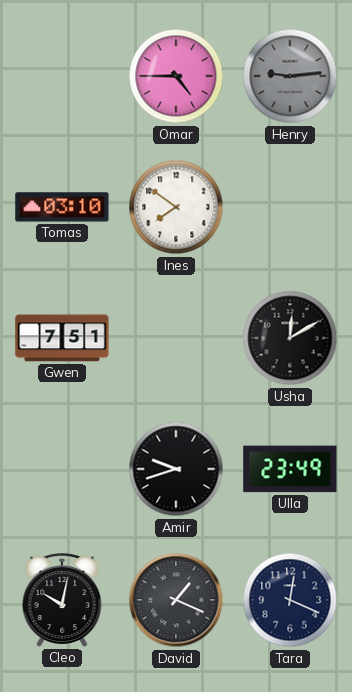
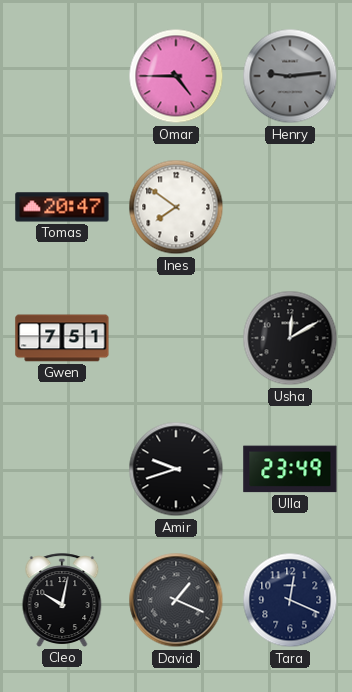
Tomas: 03:10 -> 20:47 (62, 207)
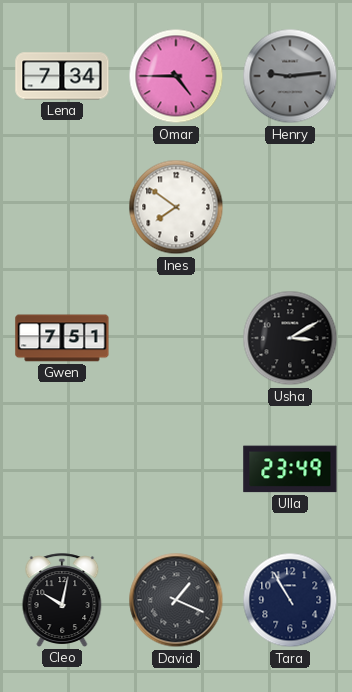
Lena: none -> 7:34 (62, 76)
Tomas: 20:47 -> none (62, 207)
Usha: 12:10 -> 3:10 (290, 338)
Amir: 9:42 -> none (176, 469)
Tara: 12:19 -> 10:55 (290, 600)
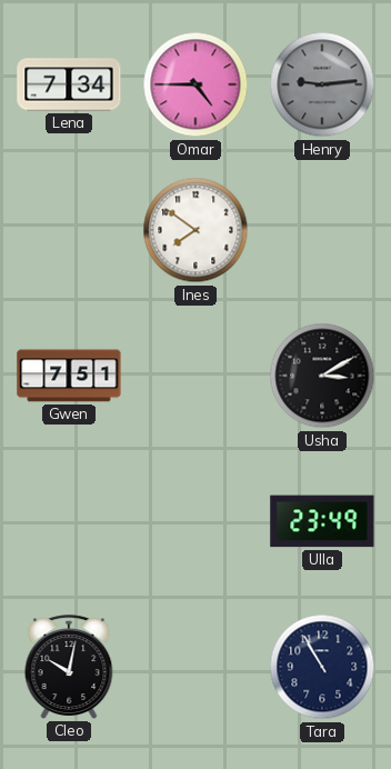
David: 1:19 -> none (176, 600)
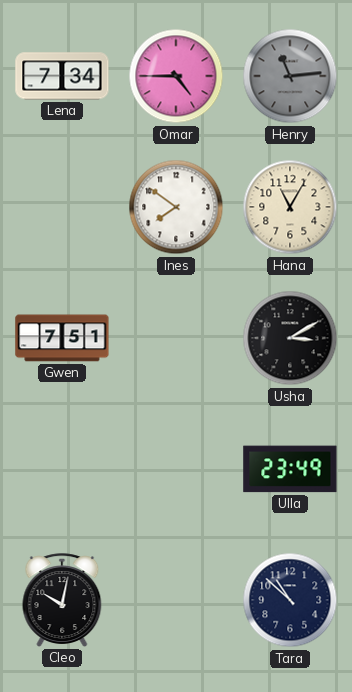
Henry: 9:14 -> 11:14 (290, 76)
Hana: none -> 11:05 (290, 207)
Tara: 10:55 -> 10:52 (290, 600)
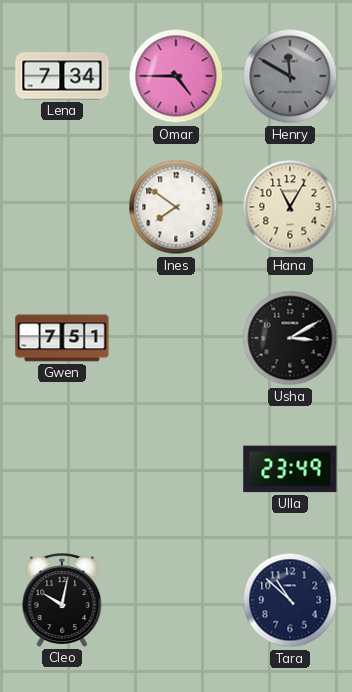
Henry: 11:14 -> 11:50 (290, 76)
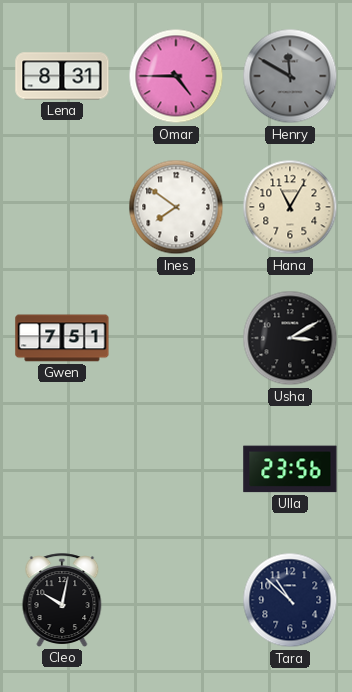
Lena: 7:34 -> 8:31 (62, 76)
Ulla: 23:49 -> 23:56 (290, 469)
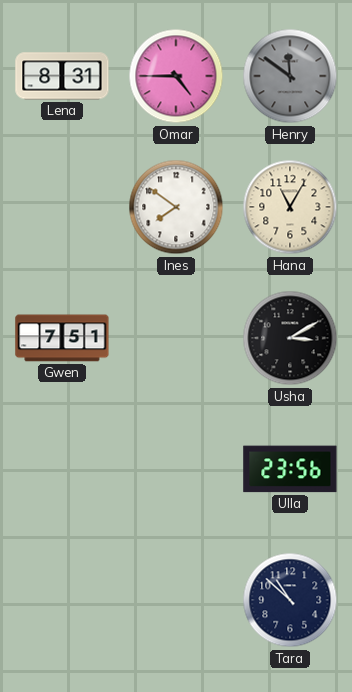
Henry: 11:50 -> 11:51 (290, 76)
Cleo: 10:02 -> none (62, 600)
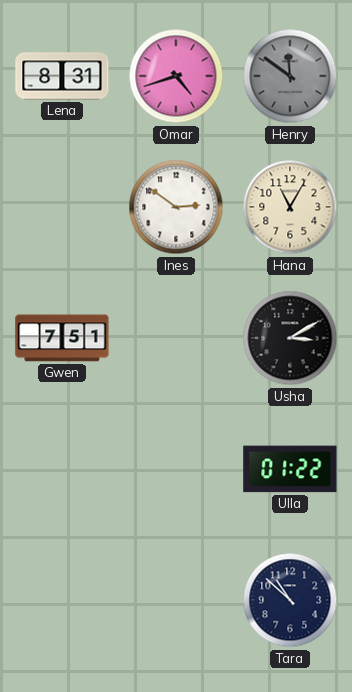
Omar: 4:45 -> 4:42 (176, 76)
Ines: 7:51 -> 2:51 (176, 207)
Ulla: 23:56 -> 01:22 (290, 469)
